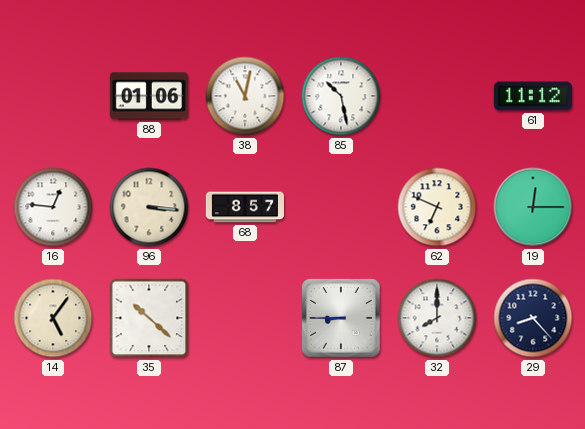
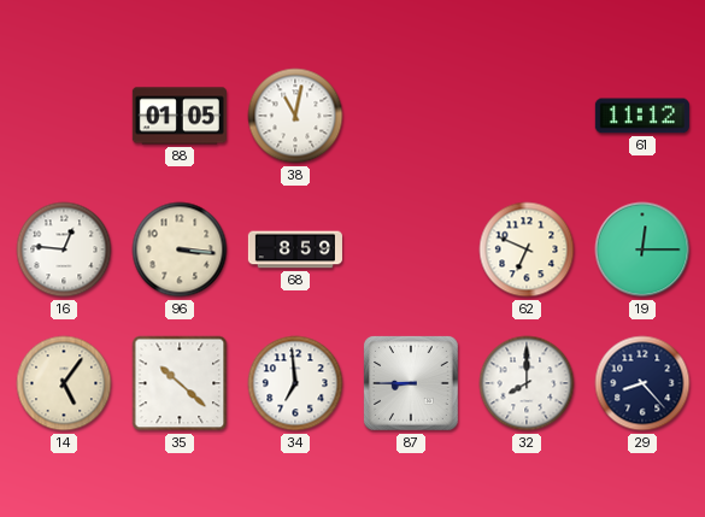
88: 01:06 -> 01:05 (180, 116)
85: 10:28 -> none (341, 96)
68: 8:57 -> 8:59 (295, 249)
34: none -> 6:59 (295, 383)
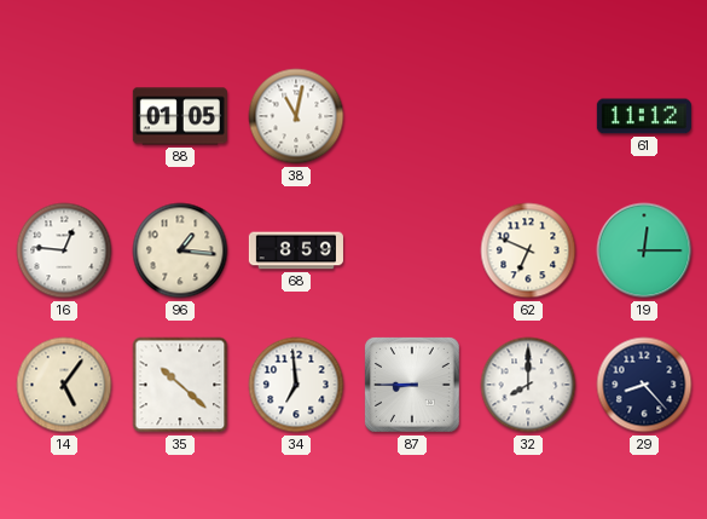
96: 3:16 -> 1:16 (180, 250)
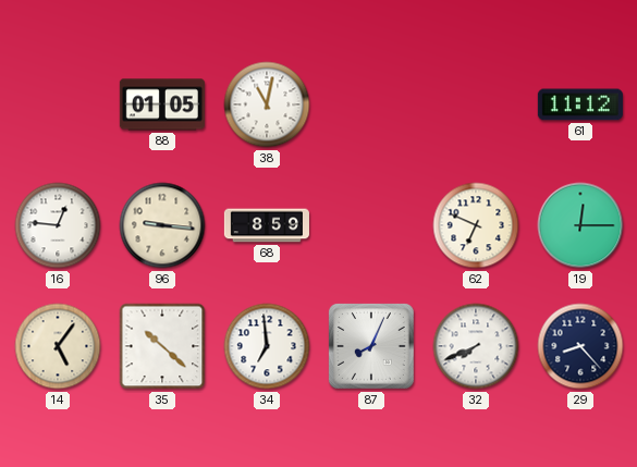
96: 1:16 -> 9:16 (162, 225)
87: 8:45 -> 8:04 (371, 346)
32: 8:00 -> 7:41 (476, 346)
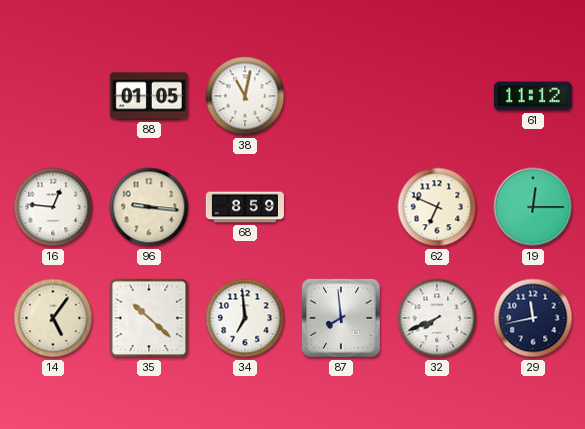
87: 8:04 -> 7:59 (341, 318)
29: 8:23 -> 11:43 (533, 318)
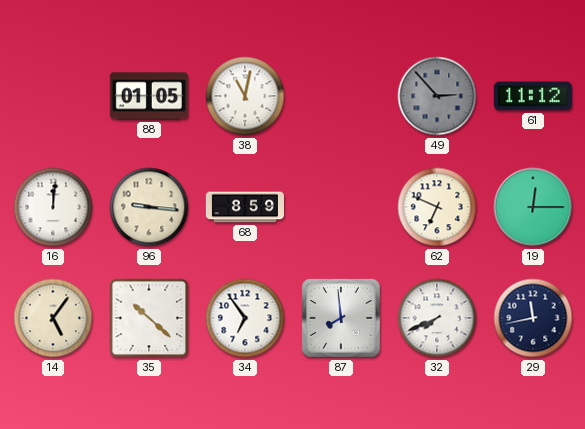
49: none -> 2:53 (437, 96)
16: 12:46 -> 12:01 (53, 207)
34: 6:59 -> 6:54 (245, 318)
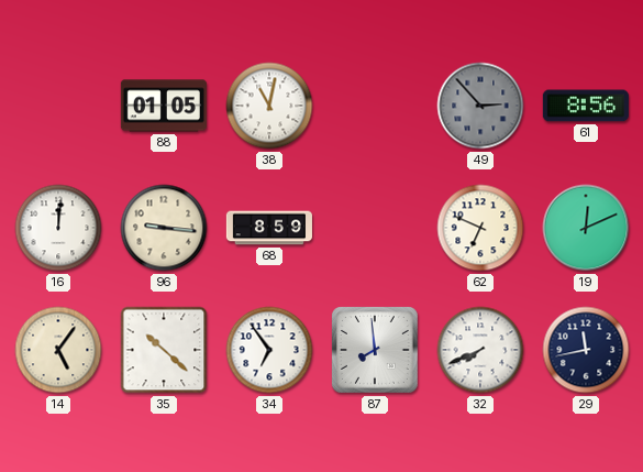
61: 11:12 -> 8:56 (586, 106)
19: 12:15 -> 12:11 (586, 228)
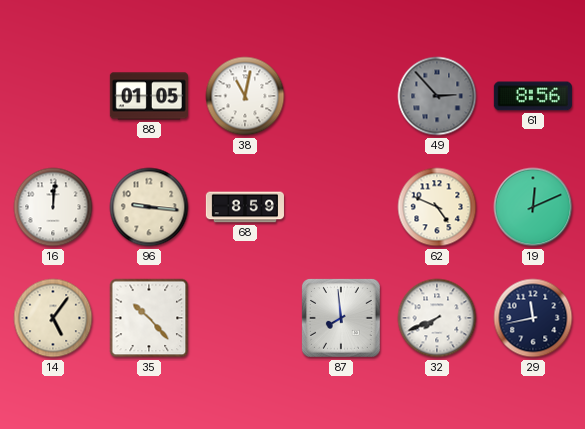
62: 6:49 -> 4:49 (437, 207)
35: 10:22 -> 10:23 (149, 318)
34: 6:54 -> none (269, 350)
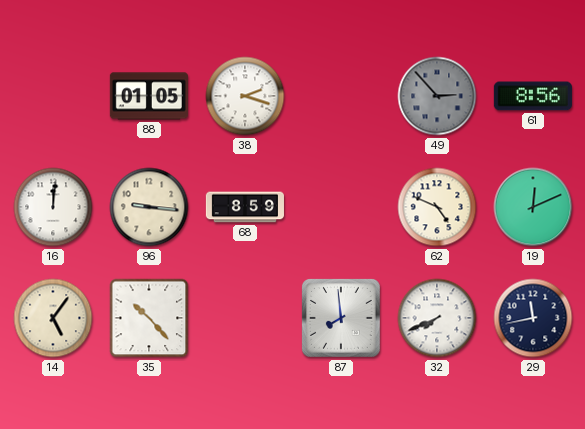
38: 11:02 -> 2:18 (245, 96)
